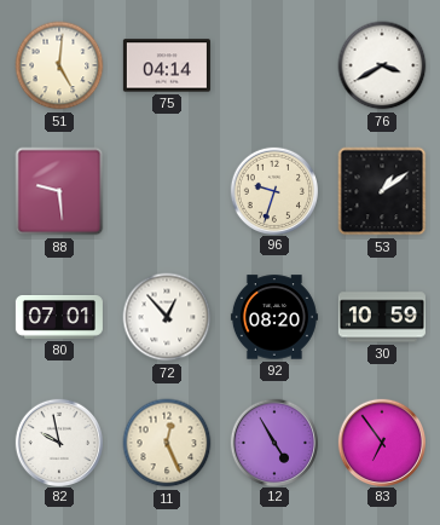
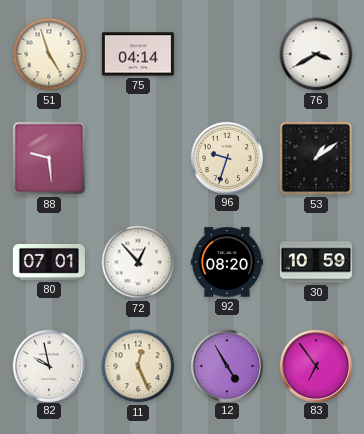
51: 5:01 -> 4:57 (49, 54)
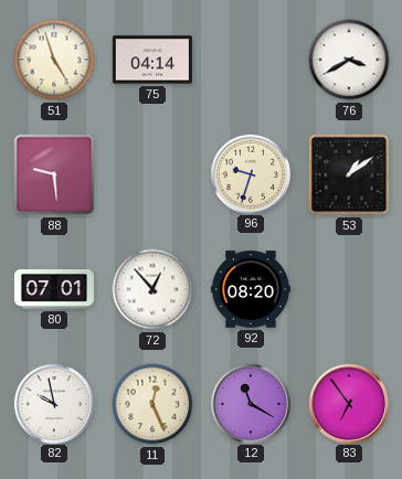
30: 10:59 -> none (316, 262)
12: 4:55 -> 11:20 (250, 403)
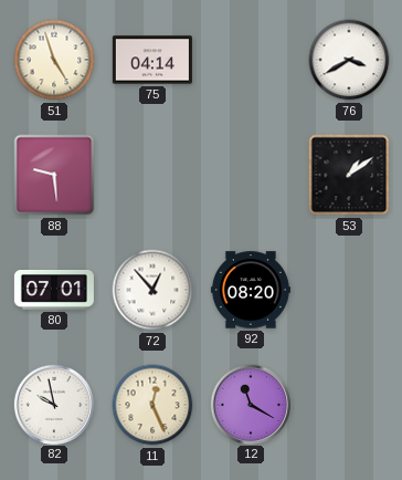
96: 9:33 -> none (250, 173)
83: 6:54 -> none (348, 403)
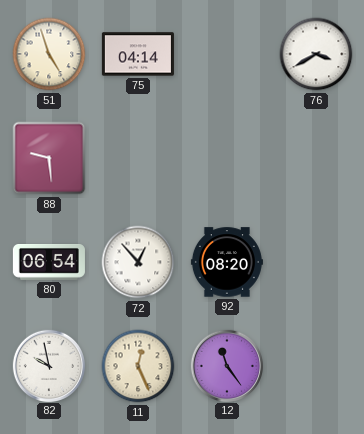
53: 1:09 -> none (349, 175)
80: 07:01 -> 06:54 (49, 263)
12: 11:20 -> 11:24 (226, 365)
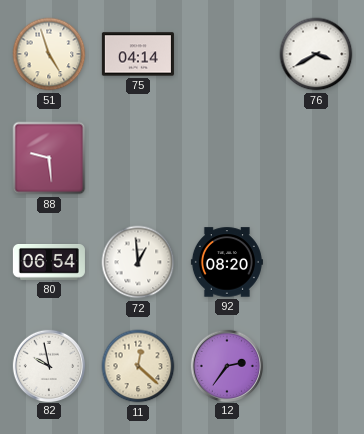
72: 12:53 -> 12:59 (138, 262)
11: 12:26 -> 12:22 (138, 366)
12: 11:24 -> 2:36 (226, 365)
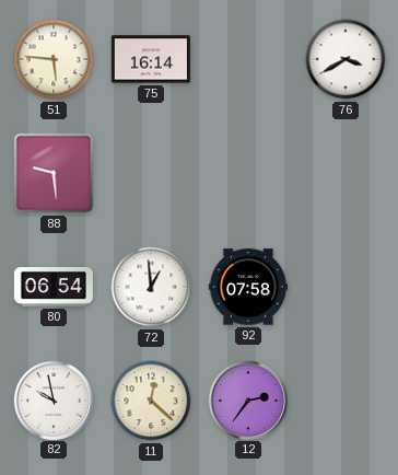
51: 4:57 -> 5:46 (54, 59)
75: 04:14 -> 16:14 (151, 59)
92: 08:20 -> 07:58 (248, 287)
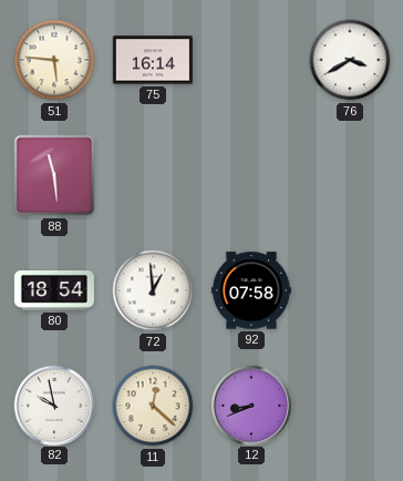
88: 9:29 -> 11:29 (54, 175)
80: 06:54 -> 18:54 (54, 291)
12: 2:36 -> 8:41 (250, 405)
